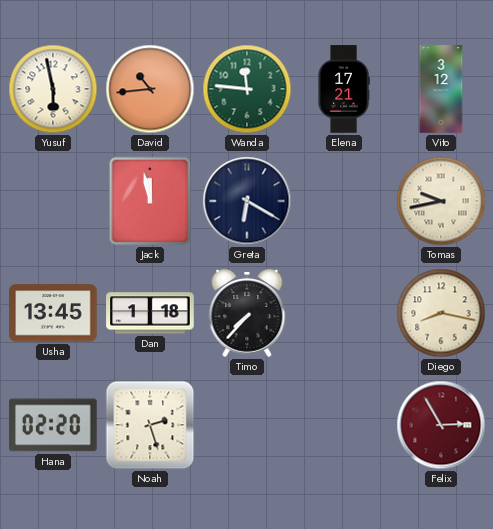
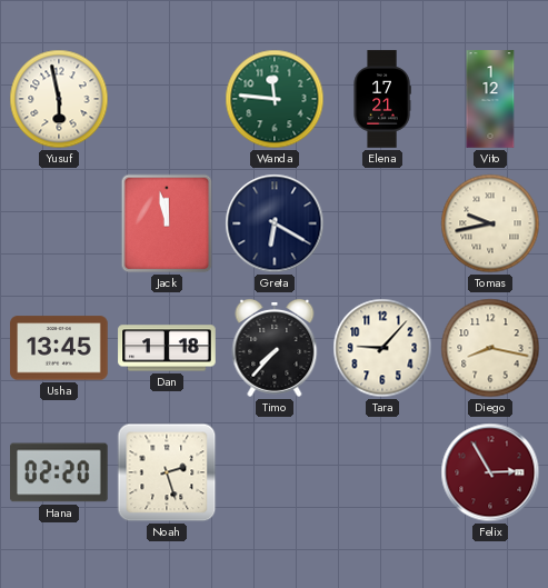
David: 10:44 -> none (150, 89)
Vito: 3:12 -> 1:12 (490, 99)
Tara: none -> 9:07 (382, 348)
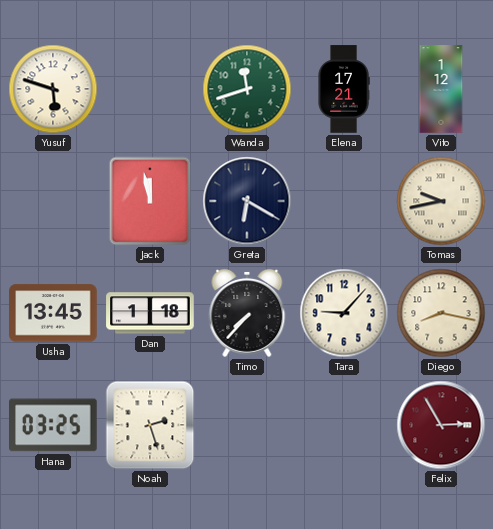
Yusuf: 5:58 -> 5:48 (53, 89)
Wanda: 11:46 -> 11:42 (247, 89)
Hana: 02:20 -> 03:25 (54, 425)
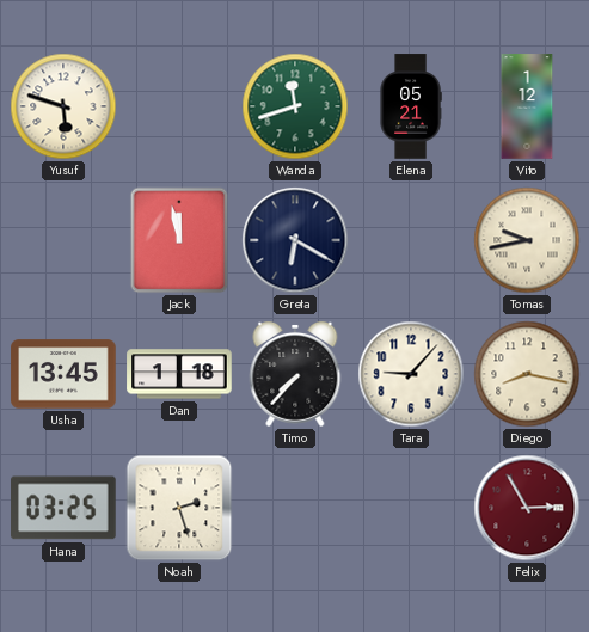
Elena: 17:21 -> 05:21 (411, 106)
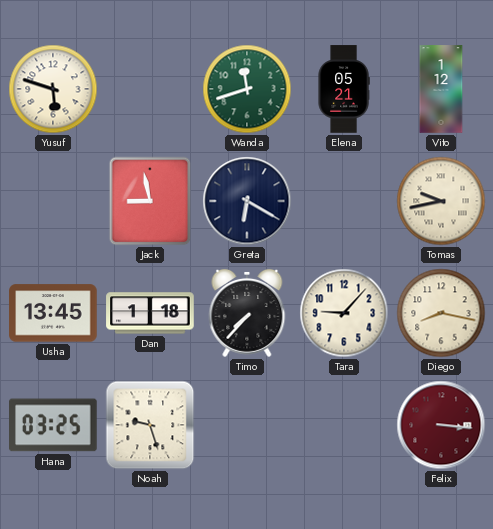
Jack: 11:58 -> 8:58 (150, 201)
Noah: 2:27 -> 9:27 (150, 425)
Felix: 2:55 -> 3:16 (441, 425)
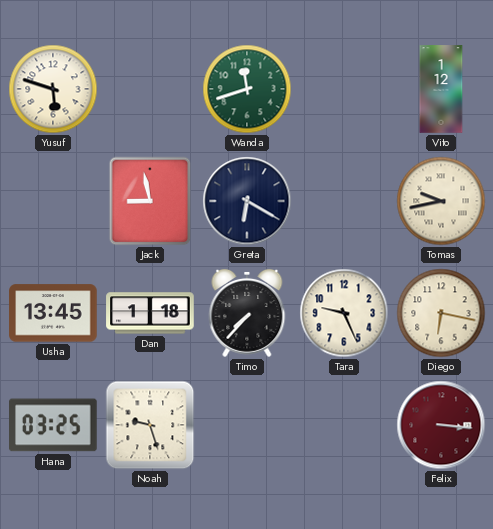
Elena: 05:21 -> none (344, 89)
Tara: 9:07 -> 9:26 (344, 313)
Diego: 8:17 -> 6:17 (441, 313)
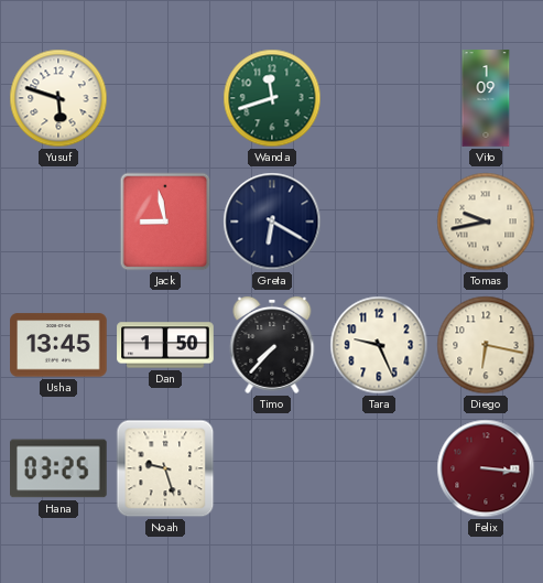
Vito: 1:12 -> 1:09 (486, 98)
Dan: 1:18 -> 1:50 (165, 345)
